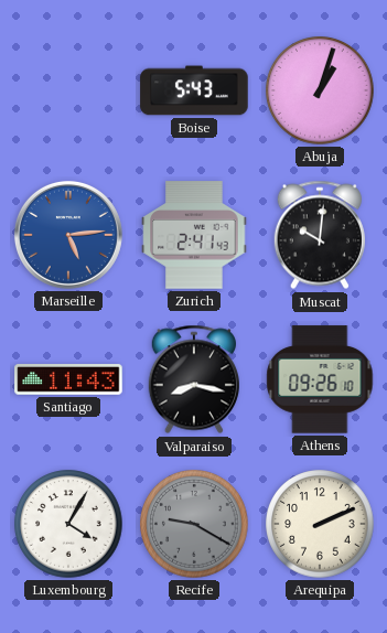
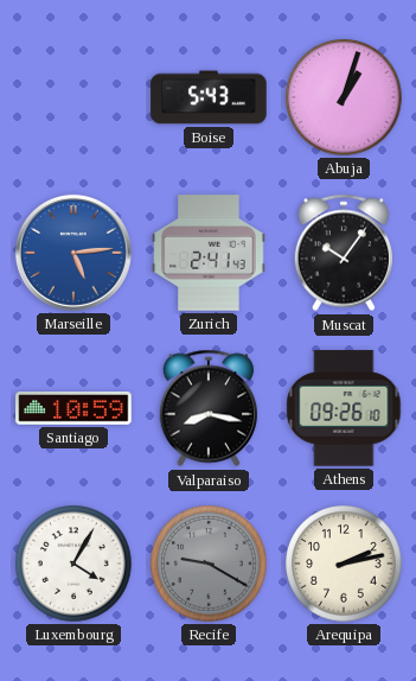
Muscat: 10:01 -> 10:06 (343, 253)
Santiago: 11:43 -> 10:59 (73, 408)
Arequipa: 2:11 -> 2:13 (344, 564)
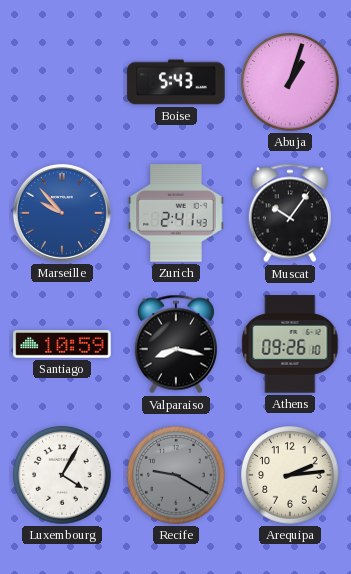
Marseille: 5:14 -> 9:53 (62, 213)
Arequipa: 2:13 -> 2:14 (290, 475)
